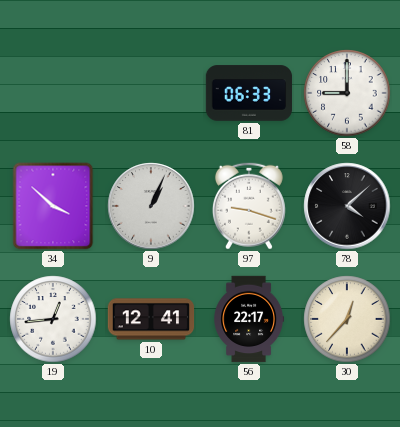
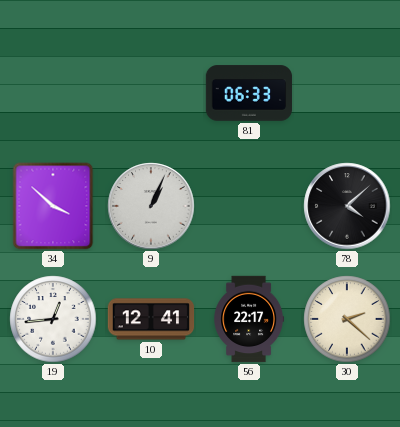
58: 9:00 -> none (347, 93)
97: 9:18 -> none (249, 206)
30: 12:37 -> 2:22 (347, 319)
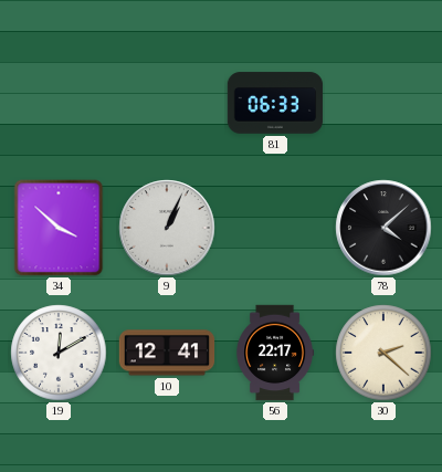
19: 12:44 -> 12:10 (59, 353)
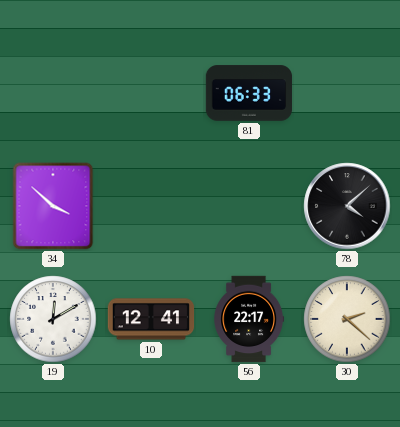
9: 1:04 -> none (167, 228)
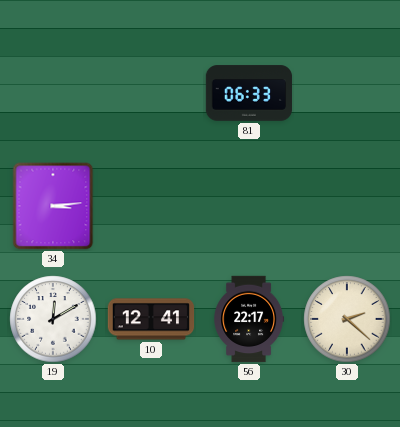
34: 3:52 -> 3:14 (53, 206)
78: 4:08 -> none (347, 206)
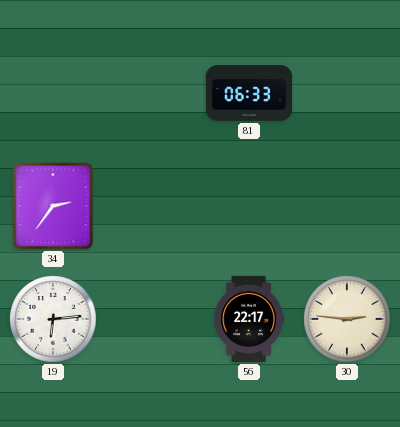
34: 3:14 -> 2:36 (53, 206)
19: 12:10 -> 6:14 (53, 319)
10: 12:41 -> none (151, 319)
30: 2:22 -> 2:46 (347, 319)
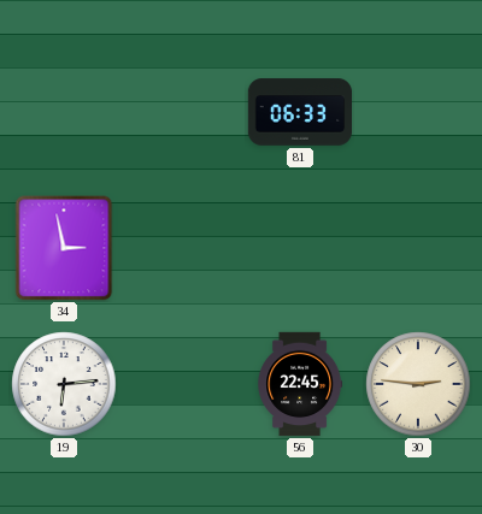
34: 2:36 -> 2:58 (64, 248)
56: 22:17 -> 22:45 (300, 384)
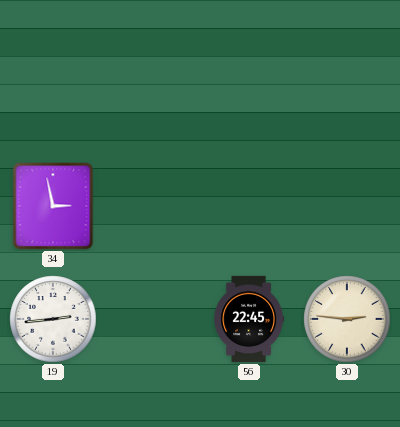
81: 06:33 -> none (300, 112)
19: 6:14 -> 2:44 (53, 319)
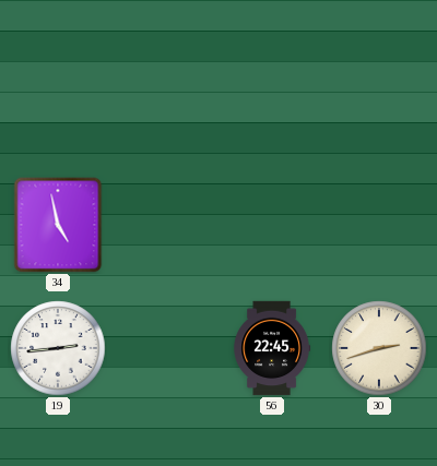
34: 2:58 -> 4:58 (58, 225)
30: 2:46 -> 2:42 (379, 348)
